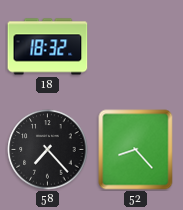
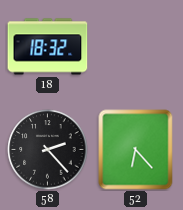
58: 7:23 -> 2:23 (48, 150)
52: 8:23 -> 6:23 (136, 150)
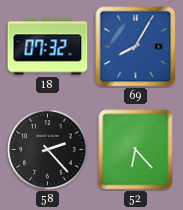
18: 18:32 -> 07:32 (48, 47)
69: none -> 8:05 (136, 47)
